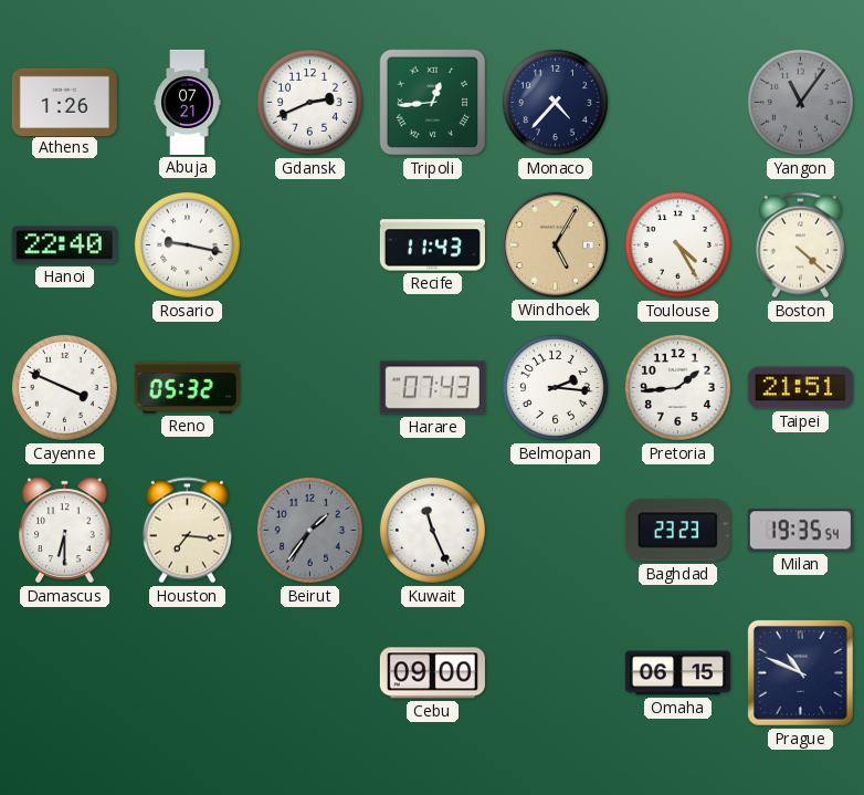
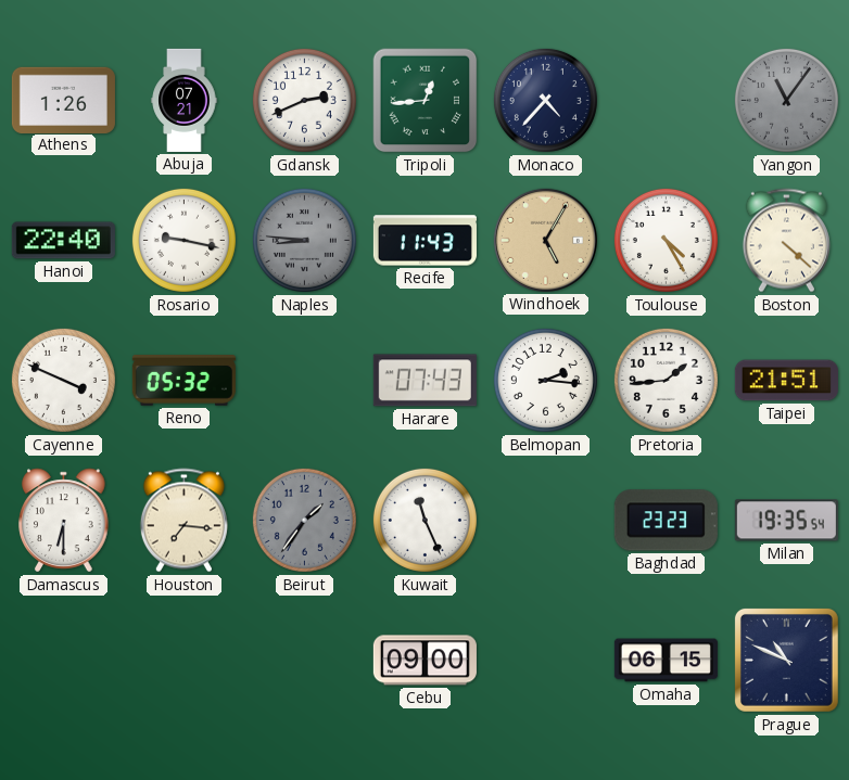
Naples: none -> 8:46 (304, 240)
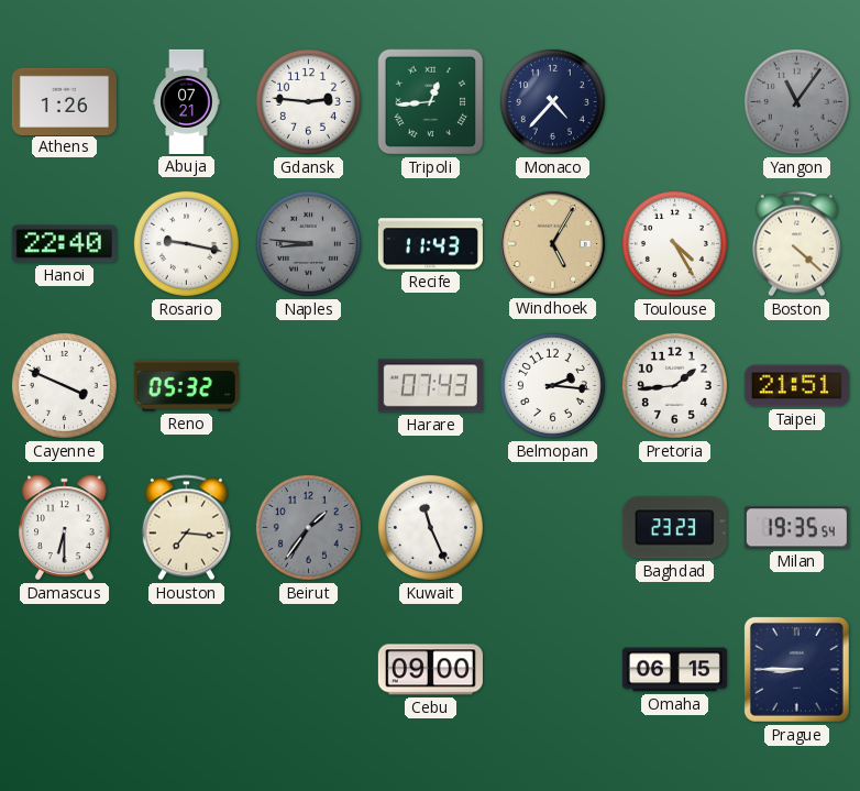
Gdansk: 2:41 -> 2:46 (308, 101)
Prague: 10:49 -> 8:45 (796, 669)
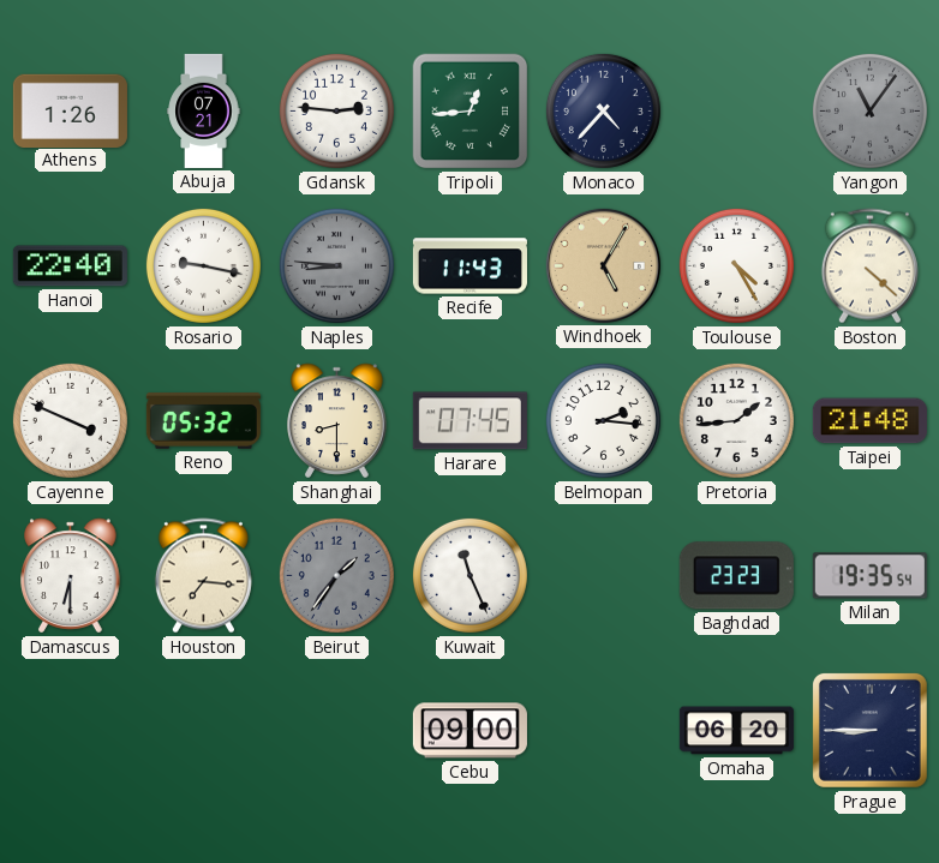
Shanghai: none -> 8:30 (337, 421)
Harare: 07:43 -> 07:45 (469, 421)
Taipei: 21:51 -> 21:48 (869, 421)
Omaha: 06:15 -> 06:20 (736, 731)
